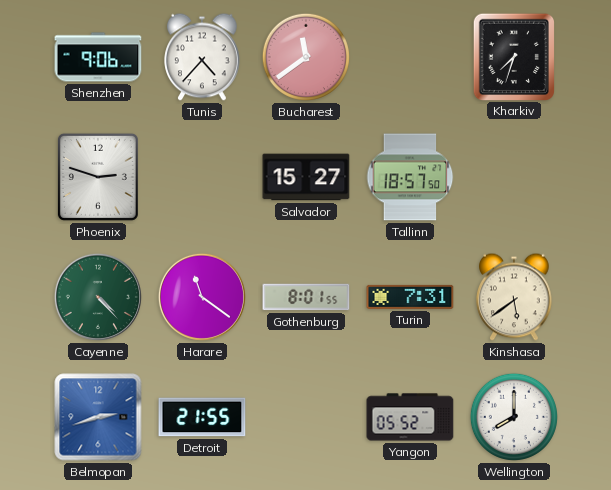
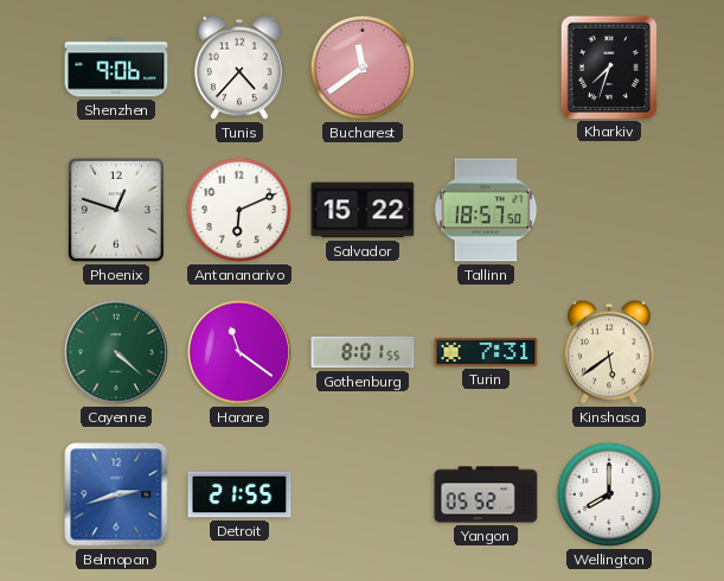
Phoenix: 2:48 -> 12:48 (116, 210)
Antananarivo: none -> 6:11 (239, 210)
Salvador: 15:27 -> 15:22 (363, 210)
Cayenne: 4:23 -> 4:22 (116, 352)
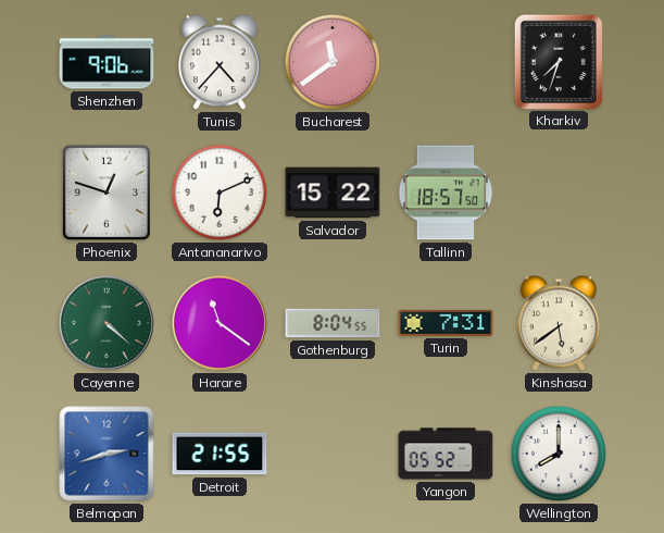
Gothenburg: 8:01 -> 8:04 (333, 323)
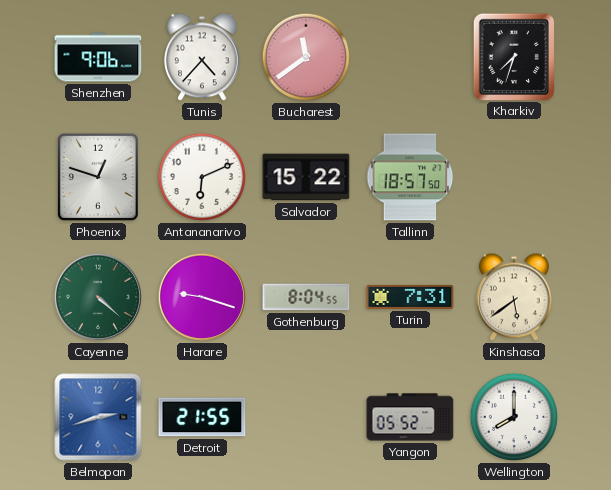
Harare: 11:21 -> 9:18 (202, 297)
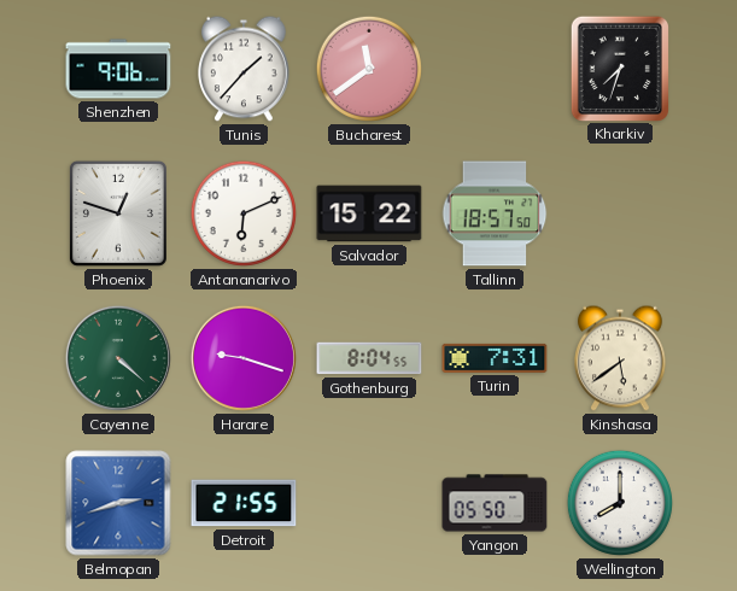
Tunis: 4:37 -> 1:37 (244, 69)
Yangon: 05:52 -> 05:50 (495, 503)
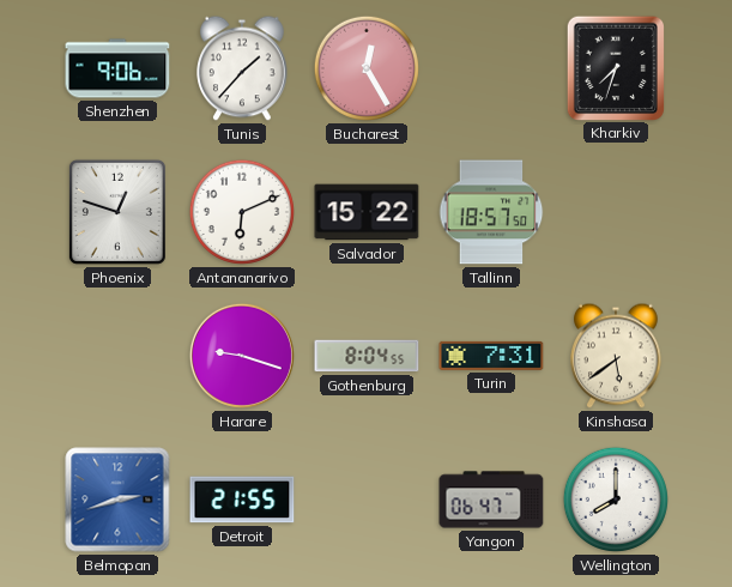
Bucharest: 11:39 -> 12:25 (367, 68)
Cayenne: 4:22 -> none (118, 358)
Yangon: 05:50 -> 06:47 (491, 500)
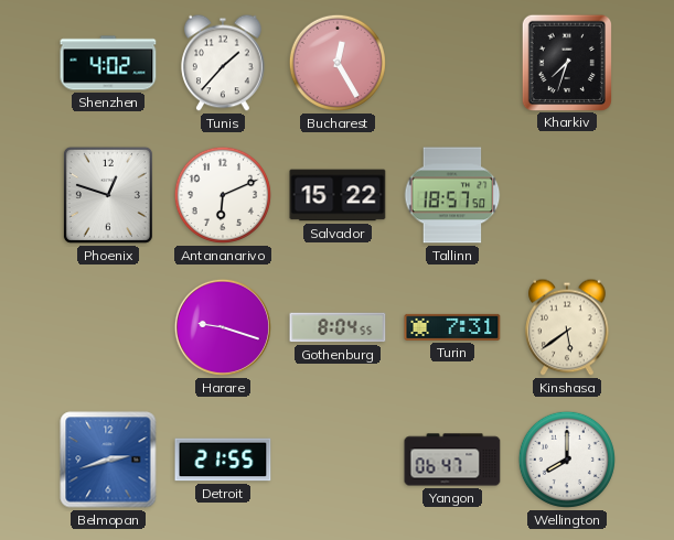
Shenzhen: 9:06 -> 4:02 (108, 63)
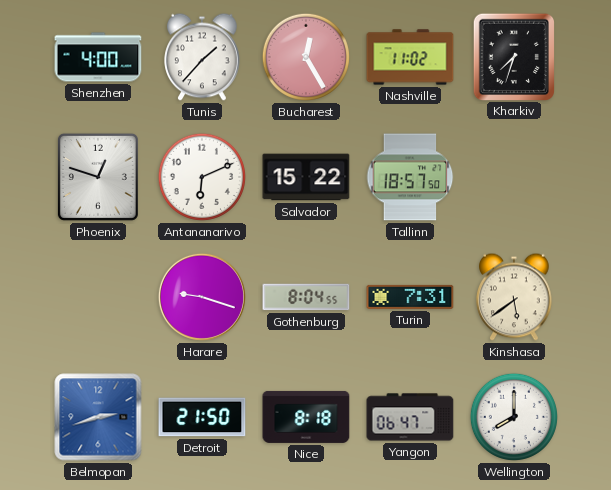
Shenzhen: 4:02 -> 4:00 (98, 57)
Nashville: none -> 11:02 (410, 57)
Detroit: 21:55 -> 21:50 (202, 417)
Nice: none -> 8:18 (306, 417)
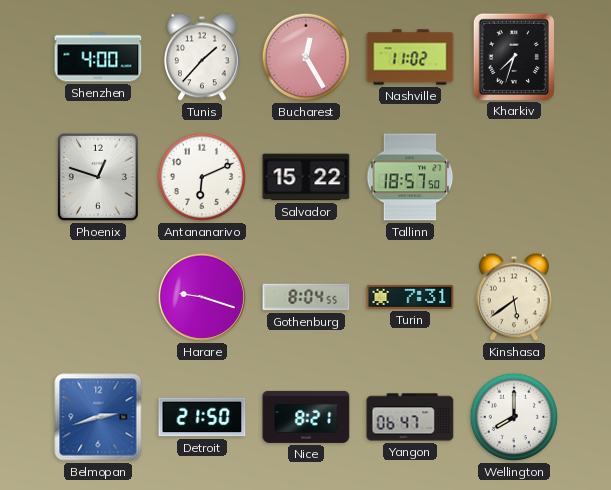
Nice: 8:18 -> 8:21 (306, 417)
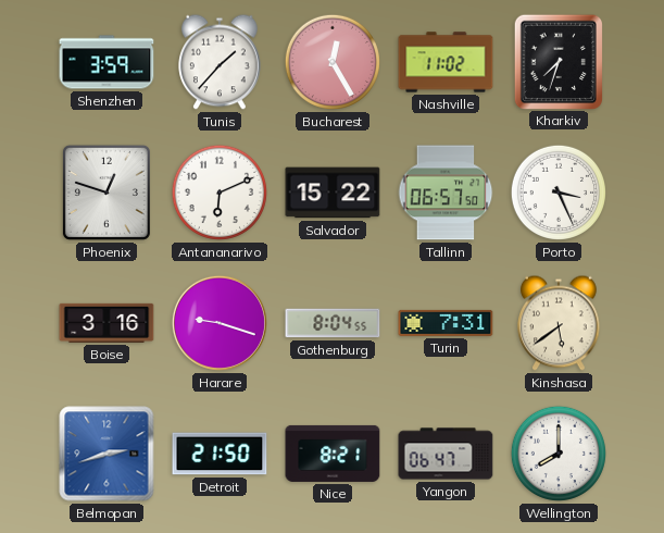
Shenzhen: 4:00 -> 3:59 (107, 62)
Tallinn: 18:57 -> 06:57 (446, 193)
Porto: none -> 3:26 (559, 193)
Boise: none -> 3:16 (107, 323)
